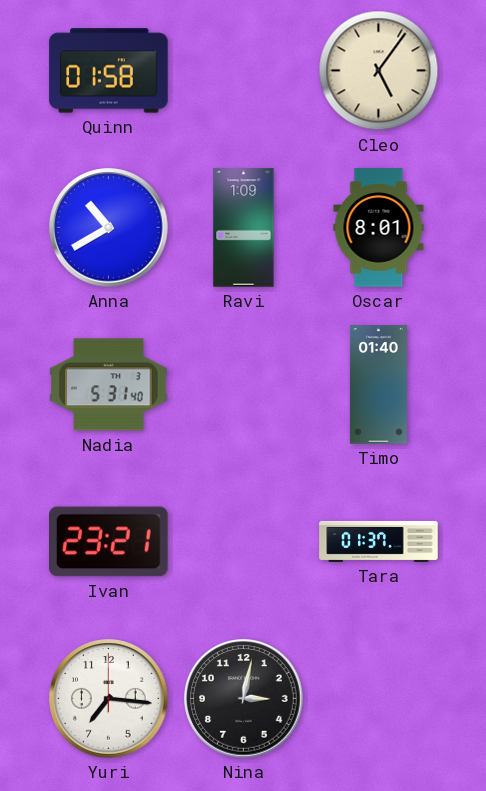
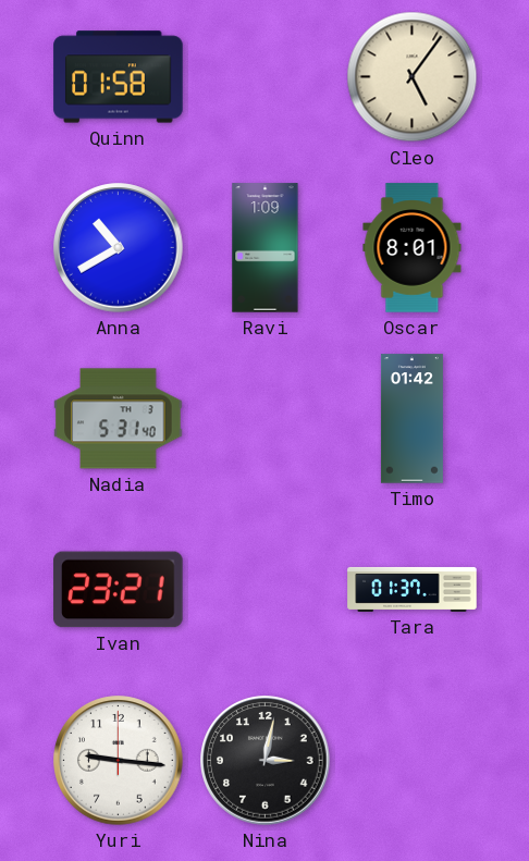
Timo: 01:40 -> 01:42 (411, 419)
Yuri: 7:16 -> 9:16 (119, 761)
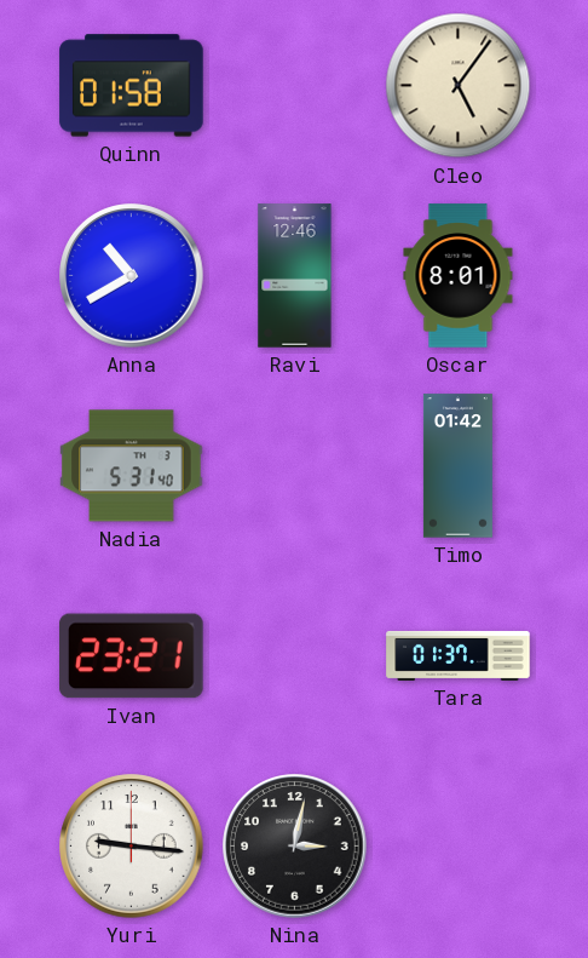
Ravi: 1:09 -> 12:46 (295, 276)
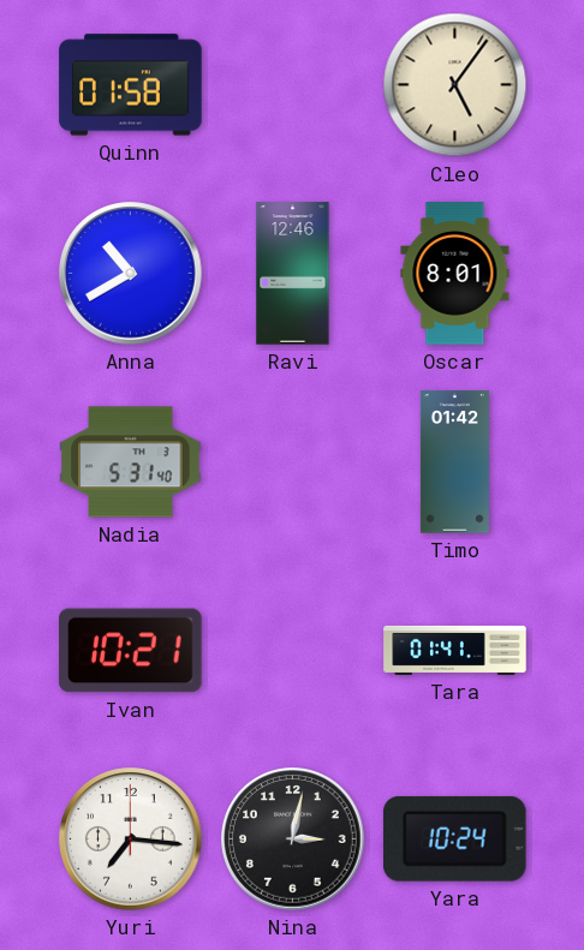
Ivan: 23:21 -> 10:21 (131, 651)
Tara: 01:37 -> 01:41 (455, 650)
Yuri: 9:16 -> 7:16 (131, 840)
Yara: none -> 10:24 (455, 838)
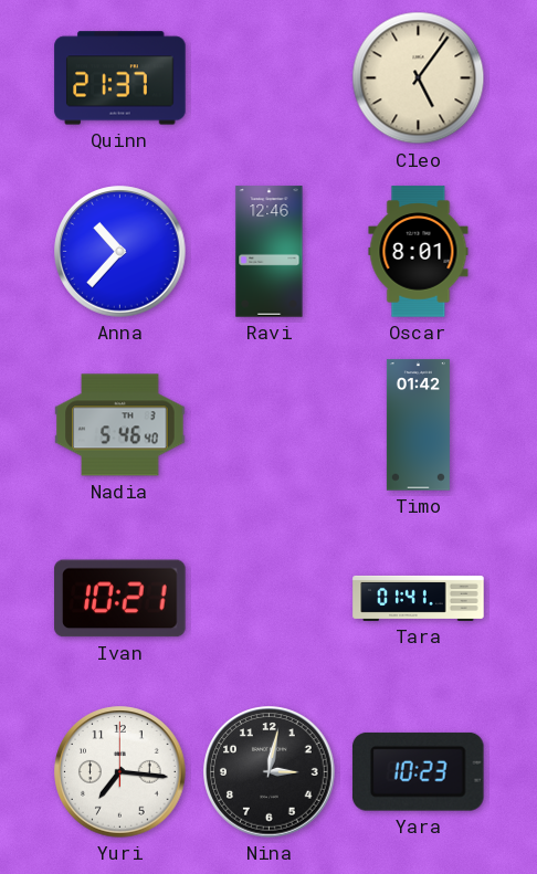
Quinn: 01:58 -> 21:37 (120, 78)
Anna: 10:40 -> 10:37 (120, 252)
Nadia: 5:31 -> 5:46 (120, 425)
Yara: 10:24 -> 10:23 (419, 771)
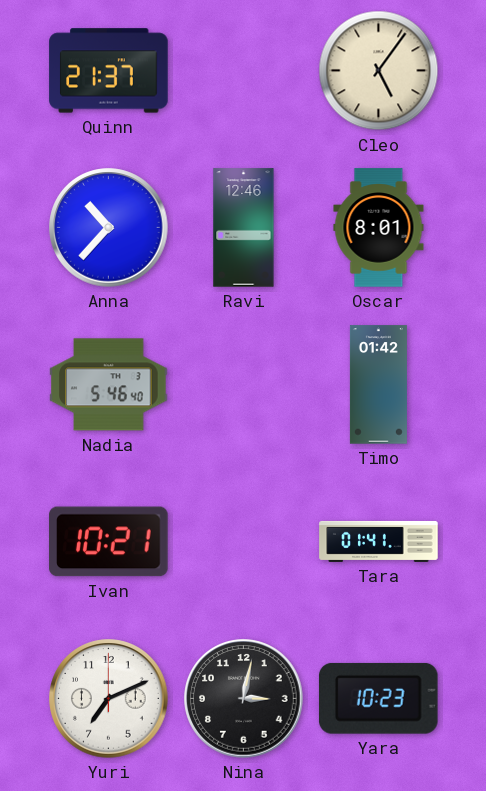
Yuri: 7:16 -> 7:11 (109, 699)
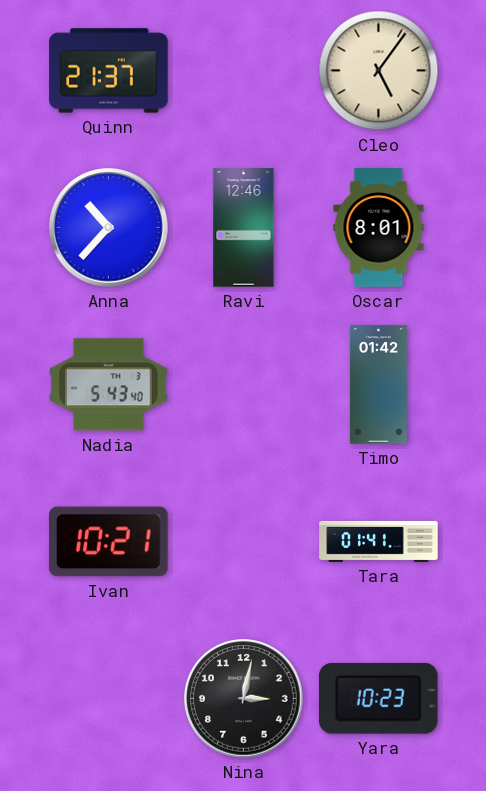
Nadia: 5:46 -> 5:43 (109, 385)
Yuri: 7:11 -> none (109, 699)
